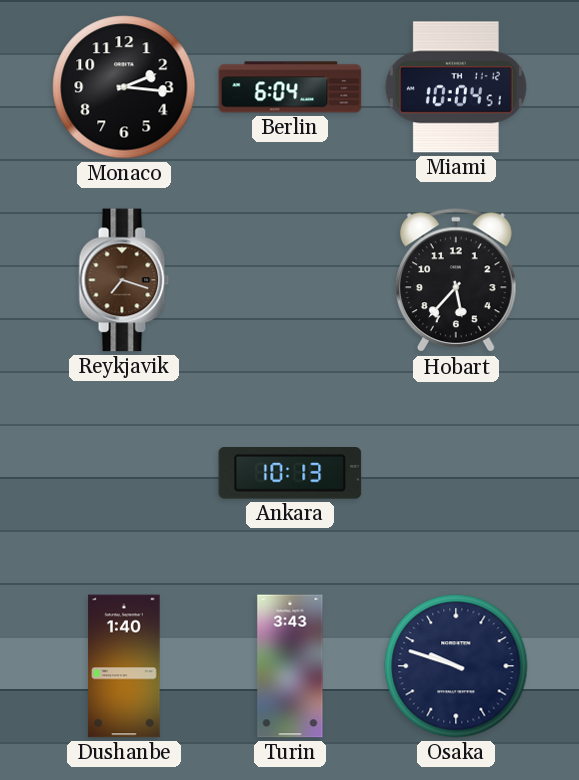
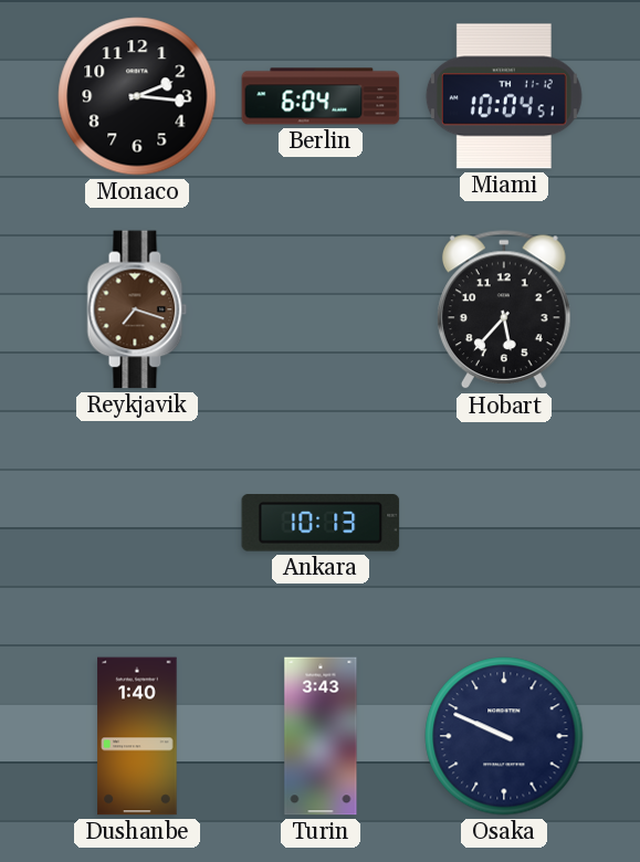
Osaka: 9:48 -> 9:49 (504, 736)
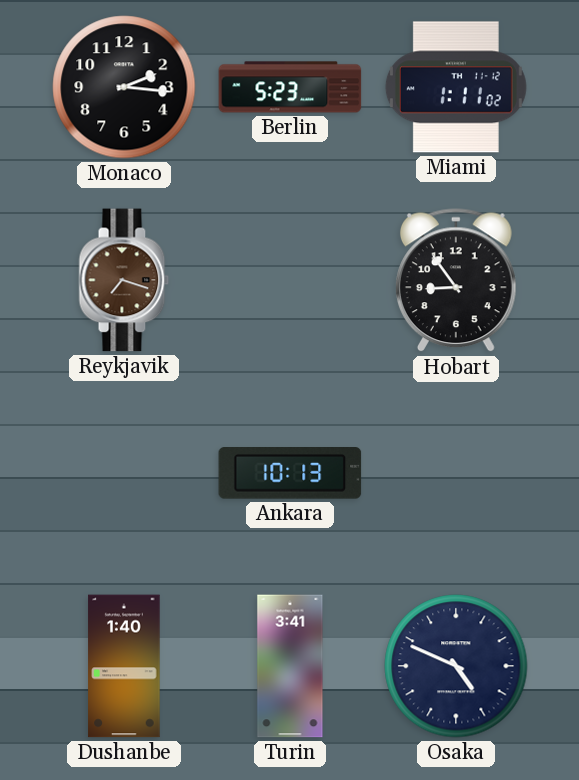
Berlin: 6:04 -> 5:23 (290, 87)
Miami: 10:04 -> 1:11 (456, 87)
Hobart: 5:37 -> 8:54 (456, 281)
Turin: 3:43 -> 3:41 (290, 666)
Osaka: 9:49 -> 4:49 (456, 666)
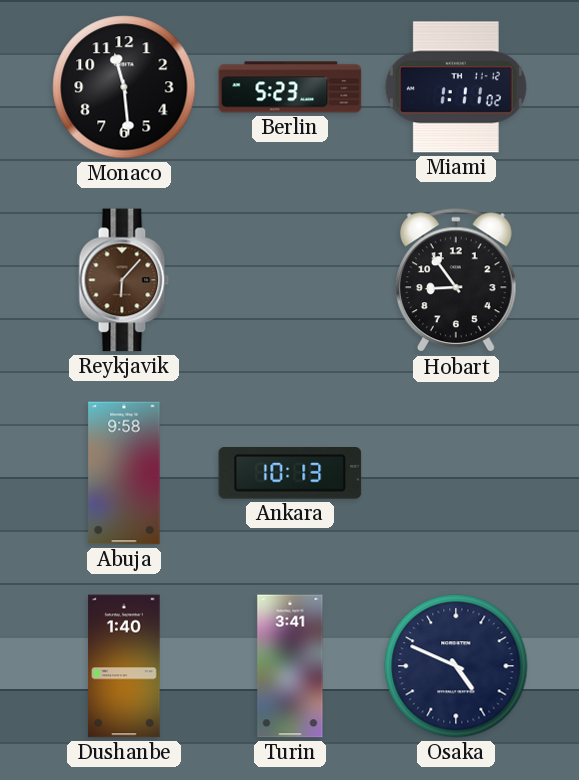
Monaco: 2:16 -> 11:29 (124, 87)
Reykjavik: 7:18 -> 6:07 (124, 280)
Abuja: none -> 9:58 (124, 473)
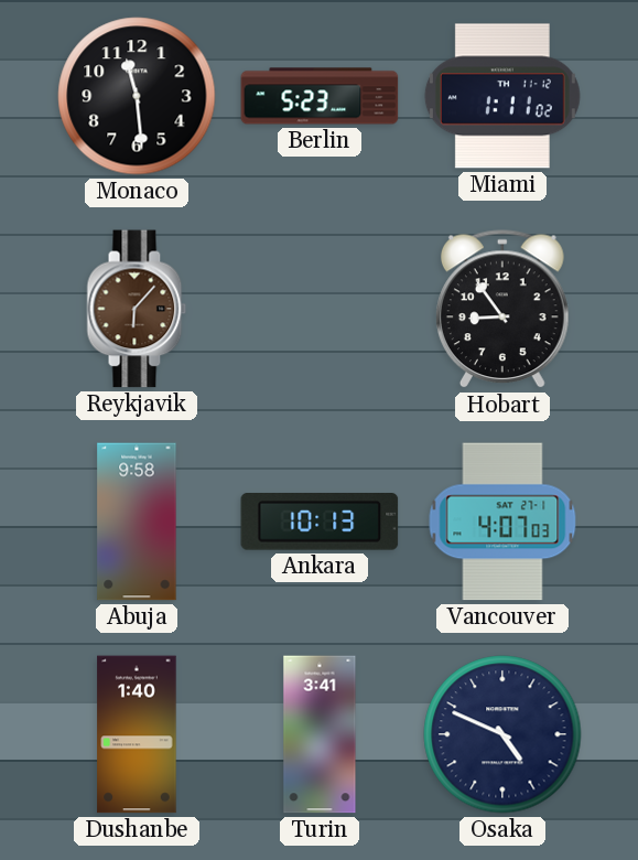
Vancouver: none -> 4:07 (502, 522)
